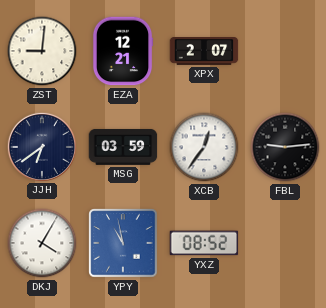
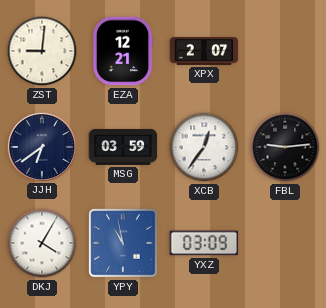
YXZ: 08:52 -> 03:09 (204, 243)
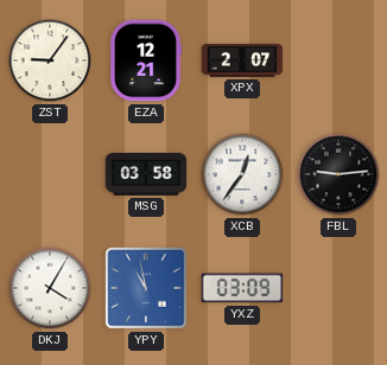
ZST: 9:01 -> 9:06 (50, 60)
JJH: 6:39 -> none (41, 146)
MSG: 03:59 -> 03:58 (146, 174)
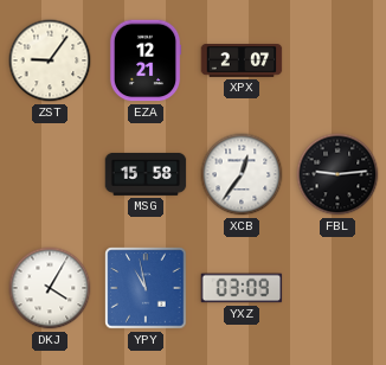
MSG: 03:58 -> 15:58 (146, 174)
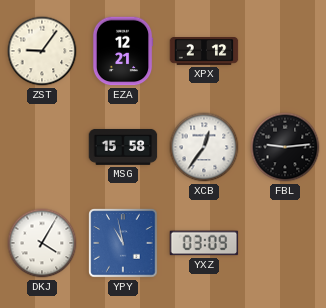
XPX: 2:07 -> 2:12 (204, 52)
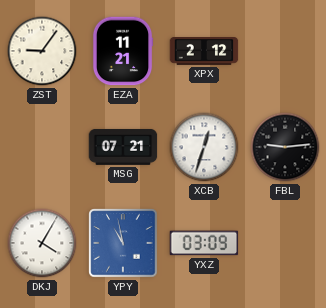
EZA: 12:21 -> 11:21 (123, 51)
MSG: 15:58 -> 07:21 (123, 147)
XCB: 12:36 -> 12:33 (204, 147)
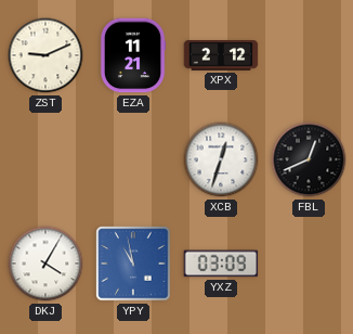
ZST: 9:06 -> 9:11 (45, 55)
MSG: 07:21 -> none (123, 147)
FBL: 9:14 -> 12:41 (309, 159)
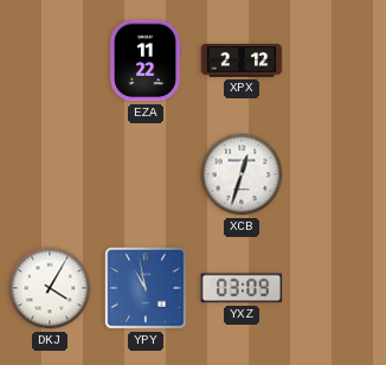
ZST: 9:11 -> none (45, 55)
EZA: 11:21 -> 11:22 (146, 60)
FBL: 12:41 -> none (309, 159)
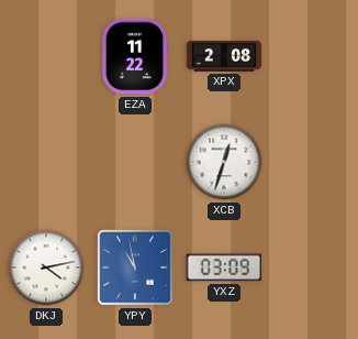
XPX: 2:12 -> 2:08 (224, 57)
DKJ: 4:05 -> 4:13 (46, 267)
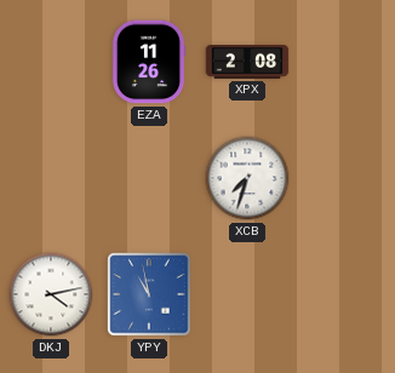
EZA: 11:22 -> 11:26 (149, 62)
XCB: 12:33 -> 7:33 (247, 178)
YXZ: 03:09 -> none (224, 267)
